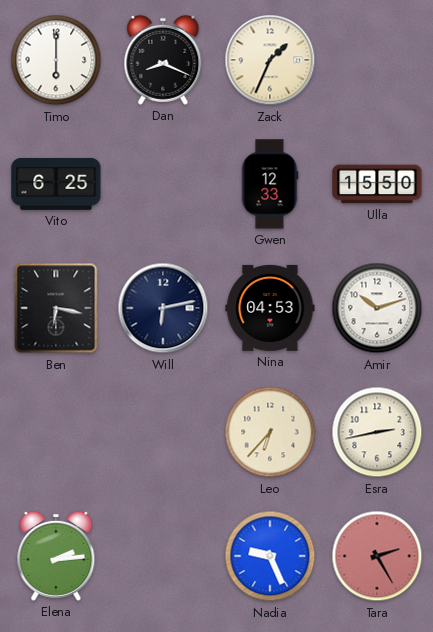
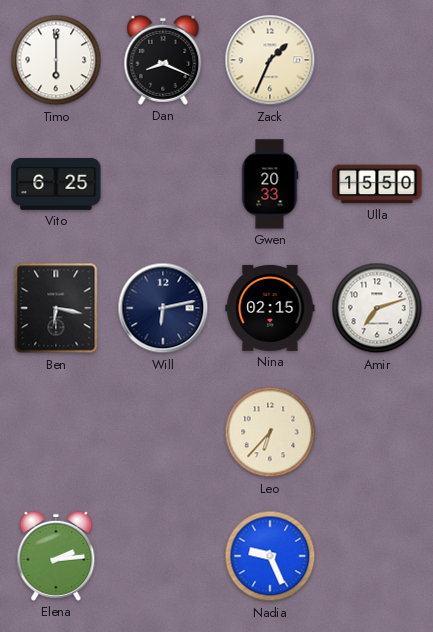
Gwen: 12:33 -> 20:33 (270, 184)
Nina: 04:53 -> 02:15 (270, 308)
Amir: 10:12 -> 7:12 (377, 308)
Esra: 2:43 -> none (377, 432)
Tara: 2:25 -> none (377, 556)
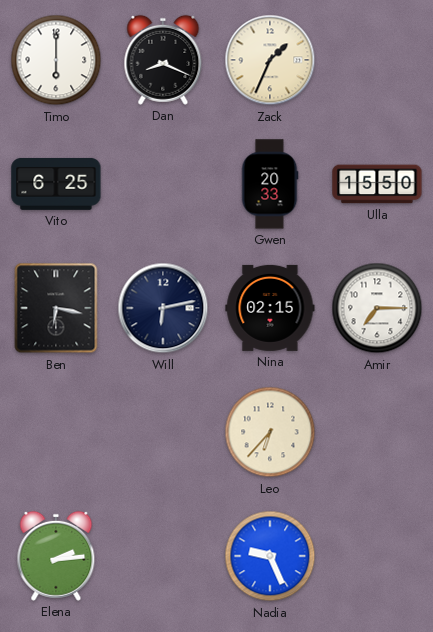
Amir: 7:12 -> 7:15 (377, 308)
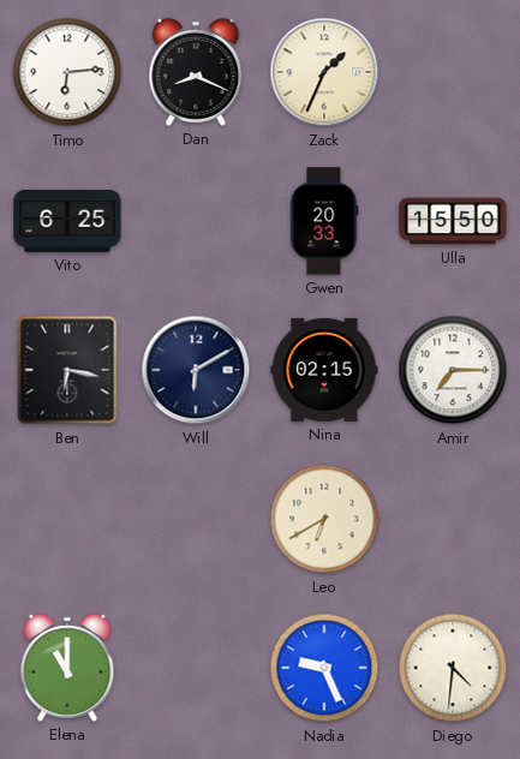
Timo: 6:00 -> 6:14 (67, 72)
Will: 6:13 -> 6:10 (196, 370)
Leo: 6:37 -> 6:40 (324, 519)
Elena: 2:14 -> 11:00 (67, 668)
Diego: none -> 4:31 (453, 668)
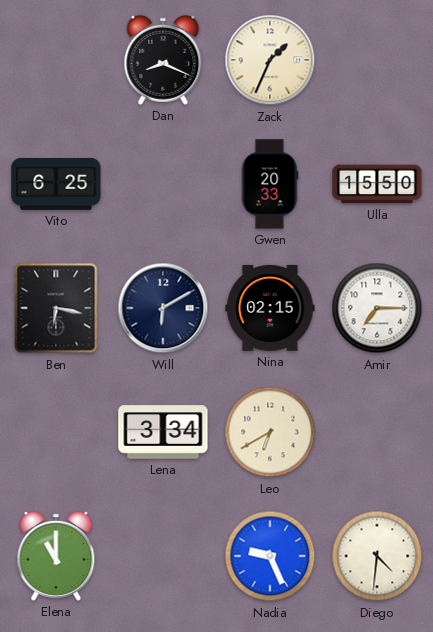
Timo: 6:14 -> none (67, 72)
Lena: none -> 3:34 (163, 432)
